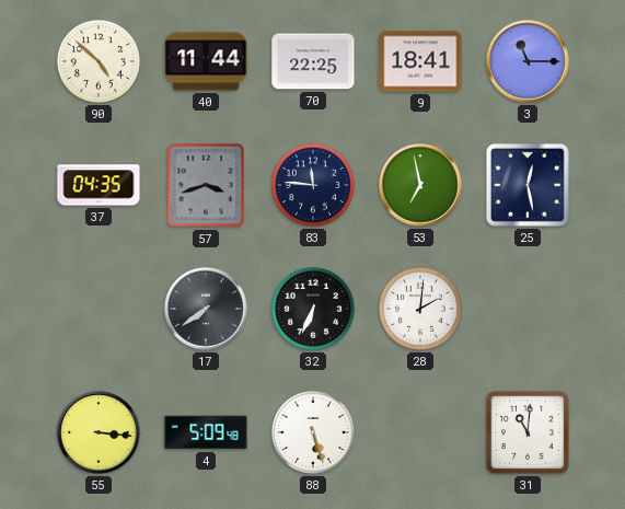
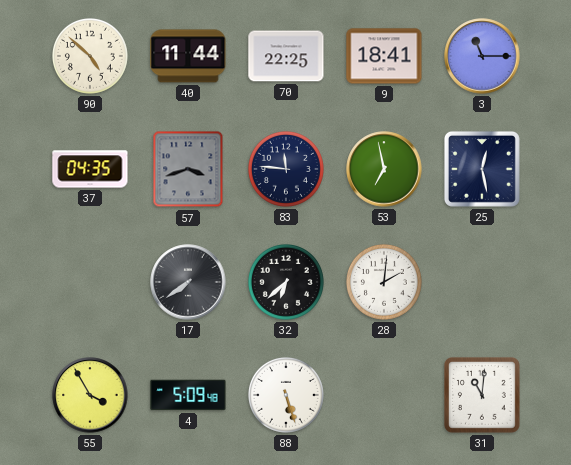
32: 6:34 -> 6:38 (286, 282)
55: 3:16 -> 3:55 (90, 395)
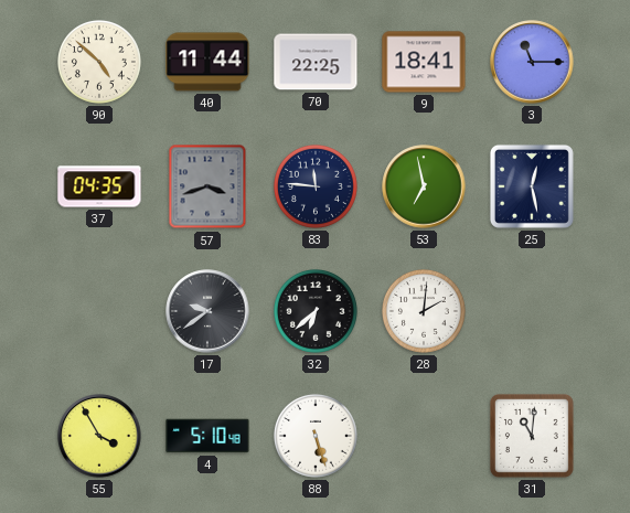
17: 7:39 -> 9:39 (207, 311)
4: 5:09 -> 5:10 (207, 436)
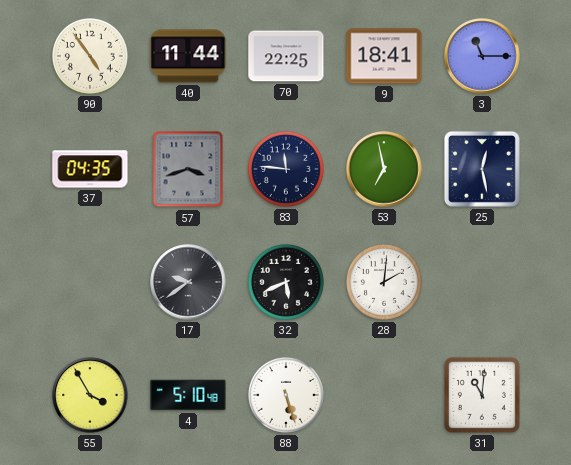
90: 4:52 -> 4:54 (90, 56)
32: 6:38 -> 5:41 (286, 282)
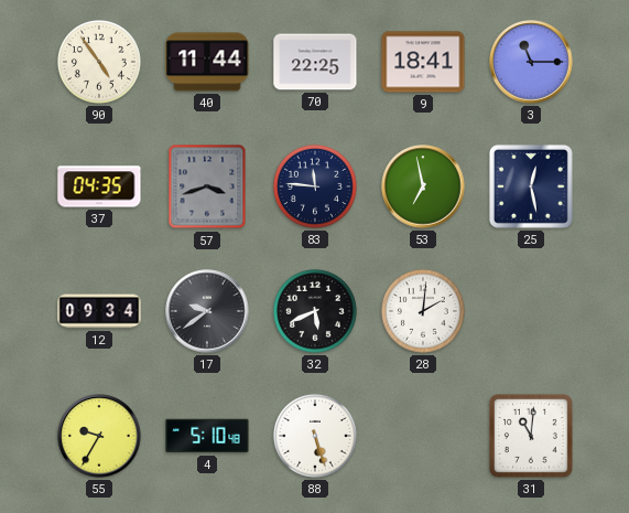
12: none -> 09:34 (99, 311)
55: 3:55 -> 9:35 (99, 436)
